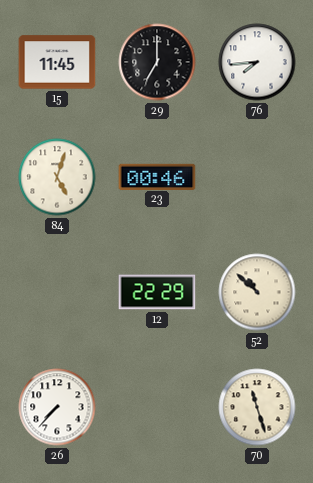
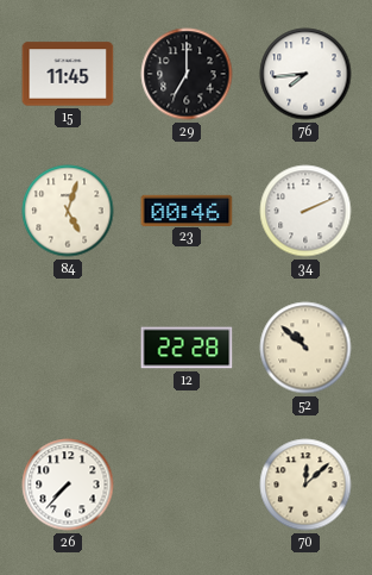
34: none -> 2:11 (305, 211)
12: 22:29 -> 22:28 (187, 348)
70: 11:27 -> 12:08 (305, 485)
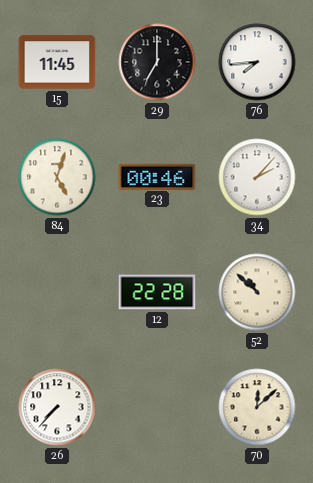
34: 2:11 -> 2:07 (257, 177)
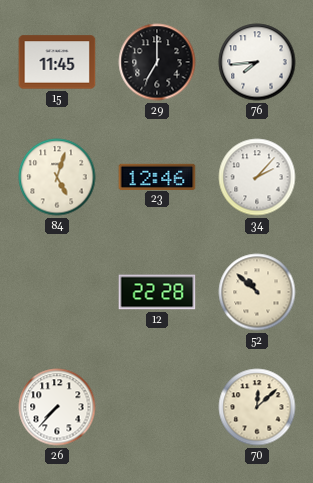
23: 00:46 -> 12:46 (157, 176)
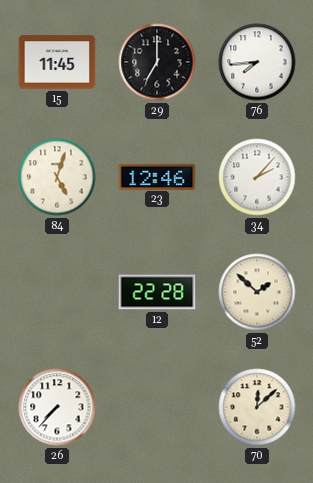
52: 10:52 -> 1:52 (257, 292)
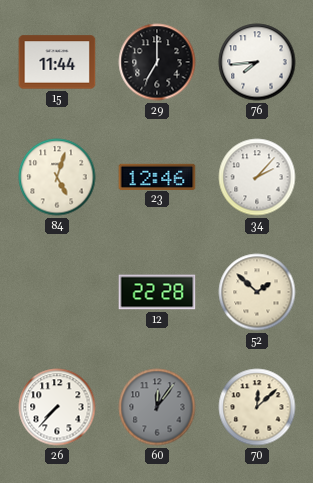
15: 11:45 -> 11:44 (57, 62)
60: none -> 12:06 (157, 407)
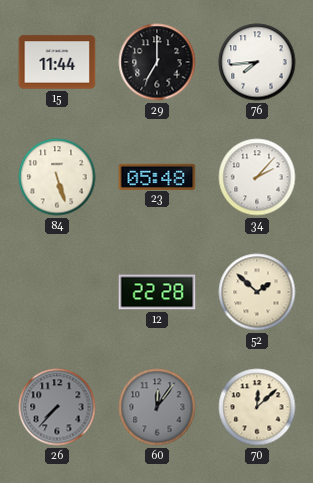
84: 5:03 -> 5:27 (57, 177)
23: 12:46 -> 05:48 (157, 176)
26 dial: white -> grey (57, 407)
